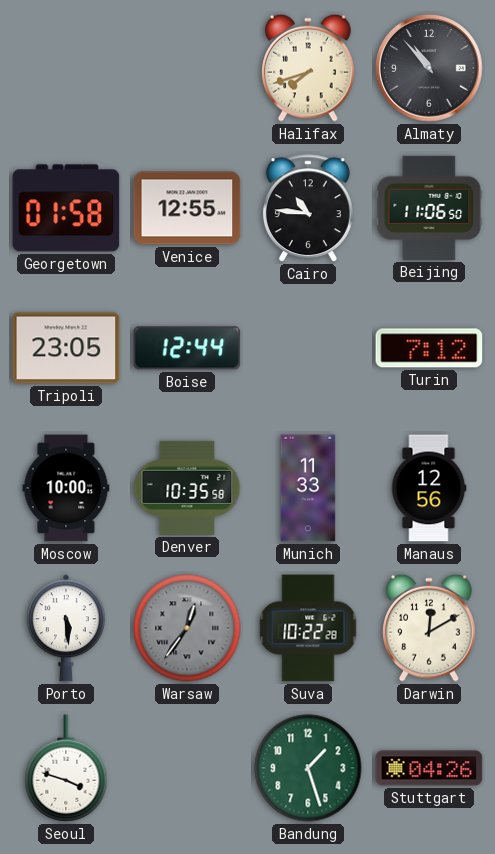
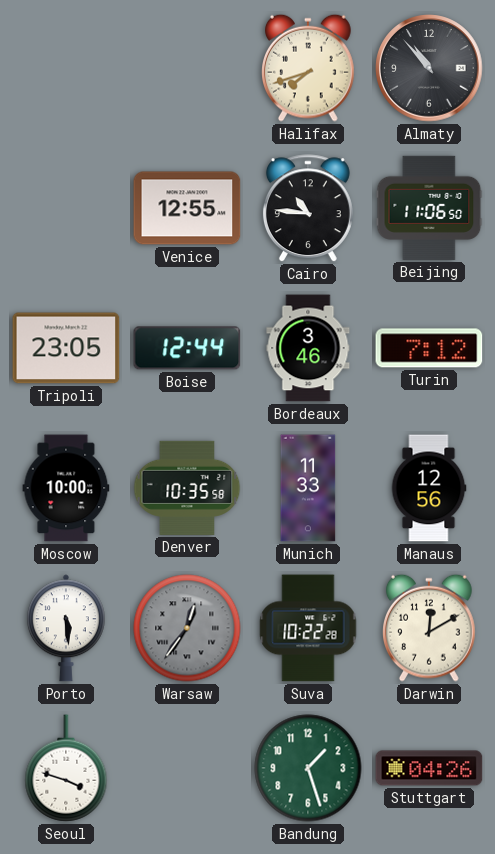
Georgetown: 01:58 -> none (66, 208)
Bordeaux: none -> 3:46 (308, 348)
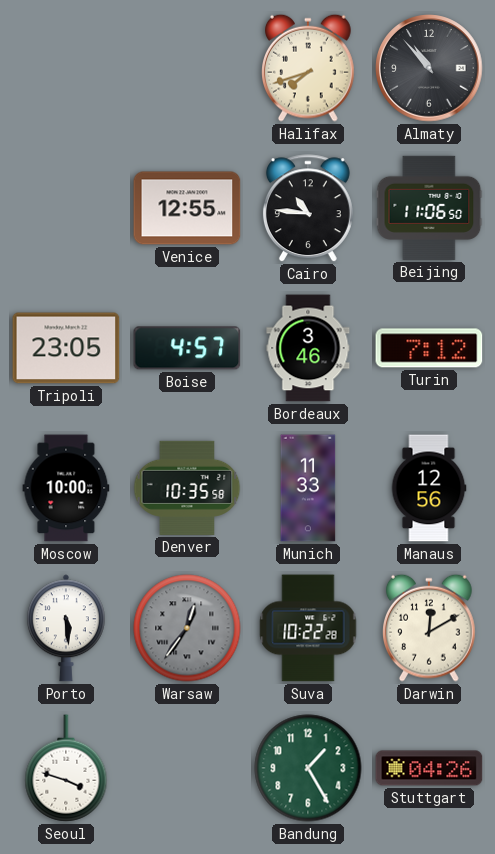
Boise: 12:44 -> 4:57 (187, 348)
Bandung: 1:27 -> 1:25 (308, 768)
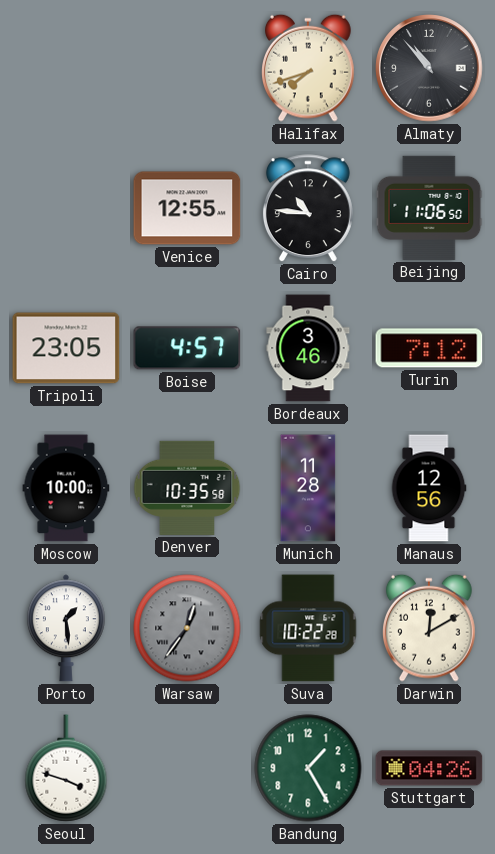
Munich: 11:33 -> 11:28 (308, 488)
Porto: 5:29 -> 1:29 (66, 628)
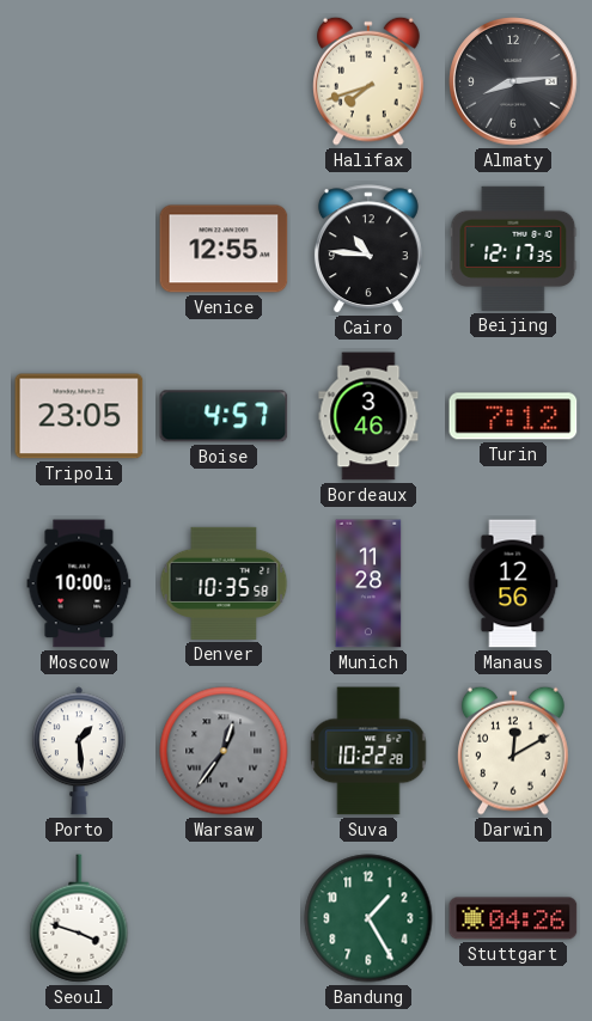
Almaty: 10:53 -> 8:14 (513, 81)
Beijing: 11:06 -> 12:17 (513, 249)
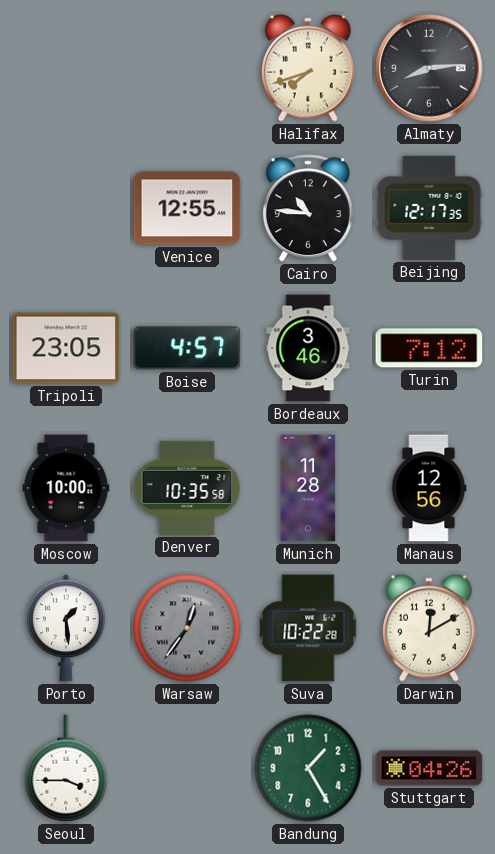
Seoul: 3:48 -> 3:45 (66, 768)
